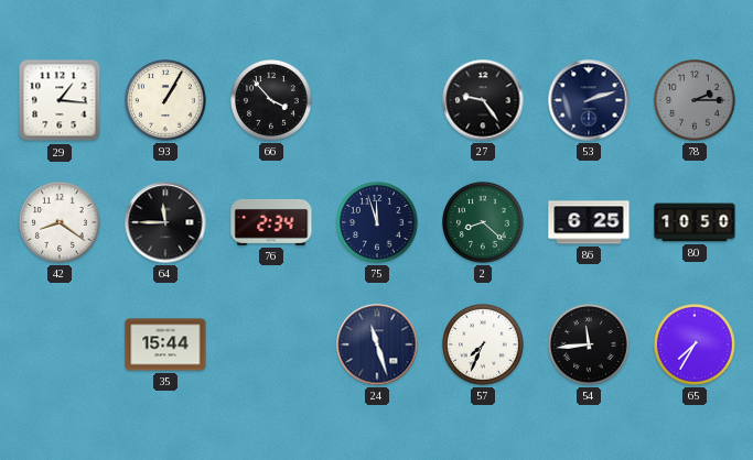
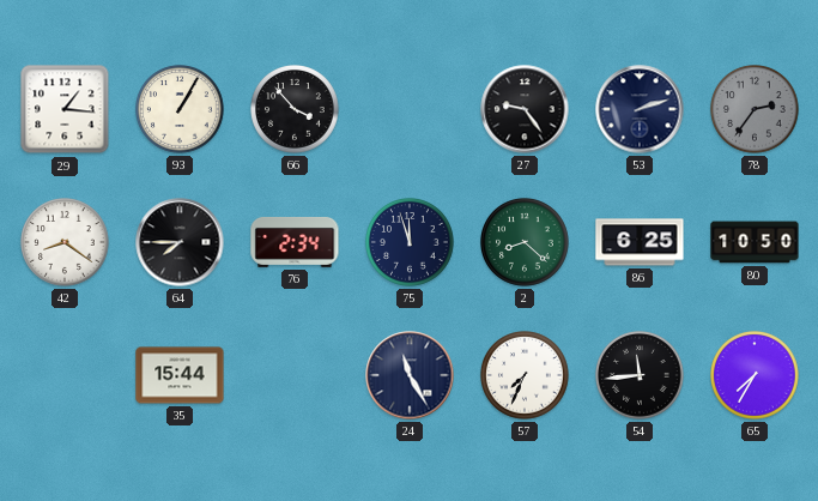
78: 2:15 -> 2:36 (756, 110)
64: 11:45 -> 7:45 (180, 242)
24: 11:27 -> 11:25 (410, 375)
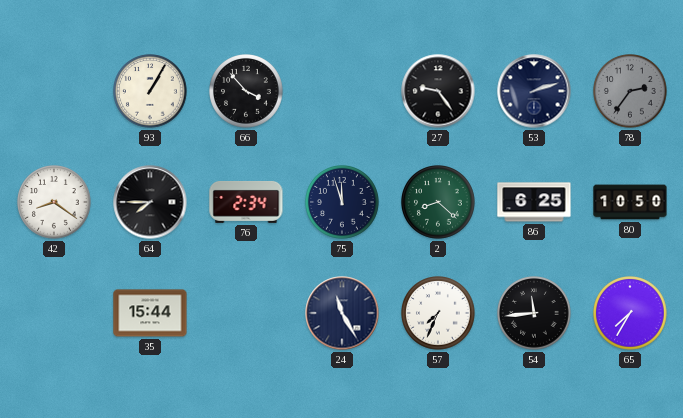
29: 1:16 -> none (65, 109)
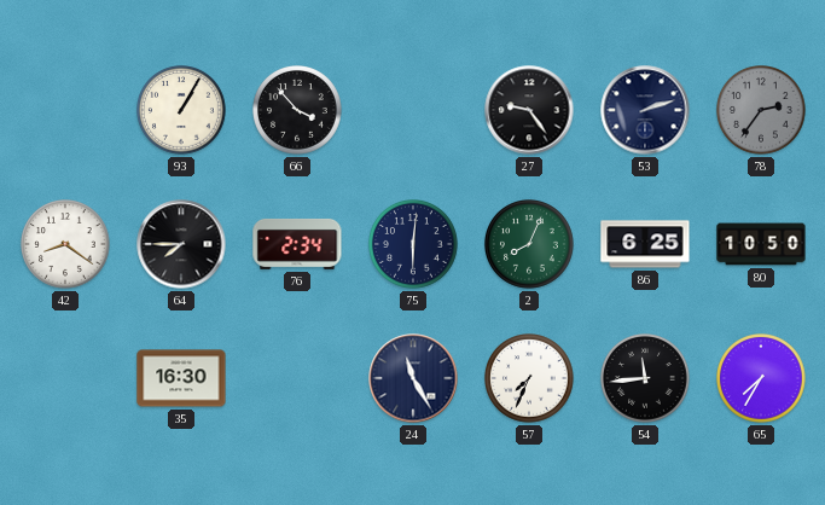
75: 11:57 -> 6:01 (414, 245)
2: 8:22 -> 8:04 (530, 245)
35: 15:44 -> 16:30 (181, 378)
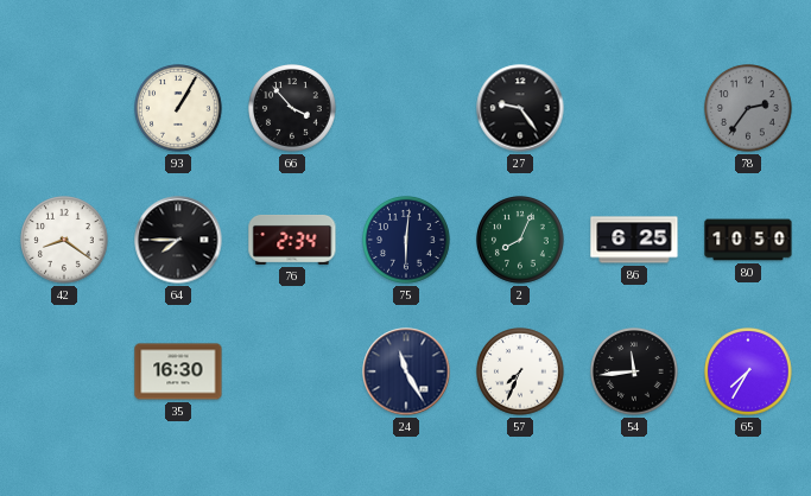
53: 2:12 -> none (645, 110)
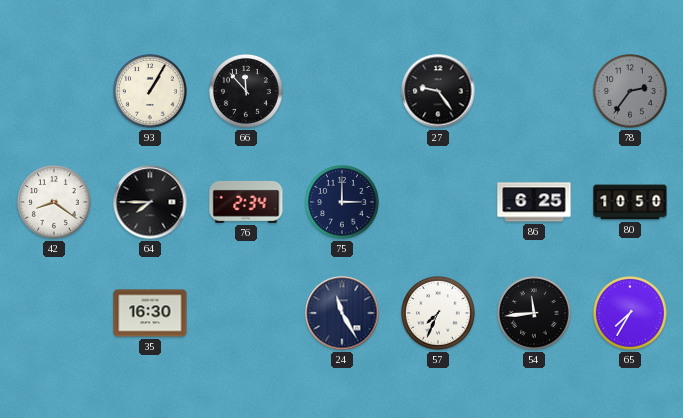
66: 3:53 -> 11:53 (247, 92)
75: 6:01 -> 3:00 (343, 203)
2: 8:04 -> none (521, 241)
